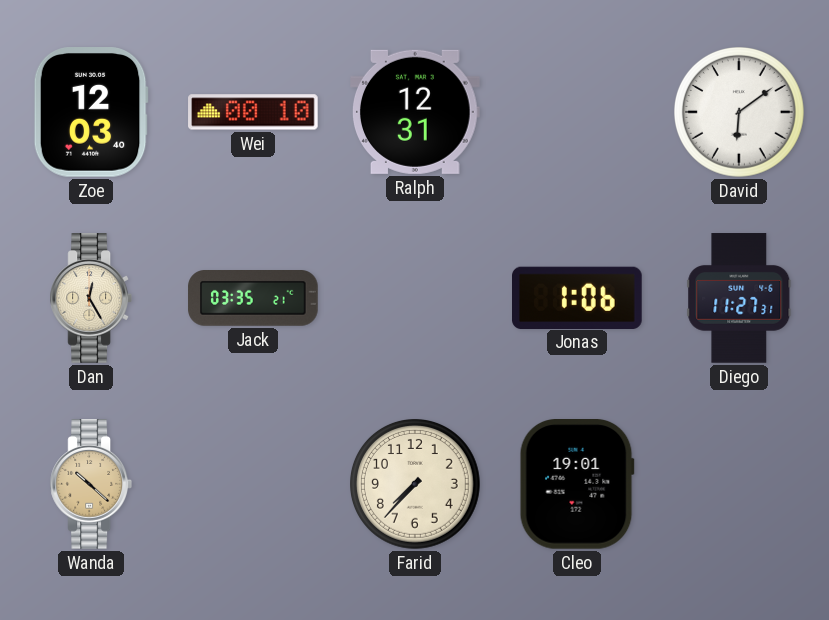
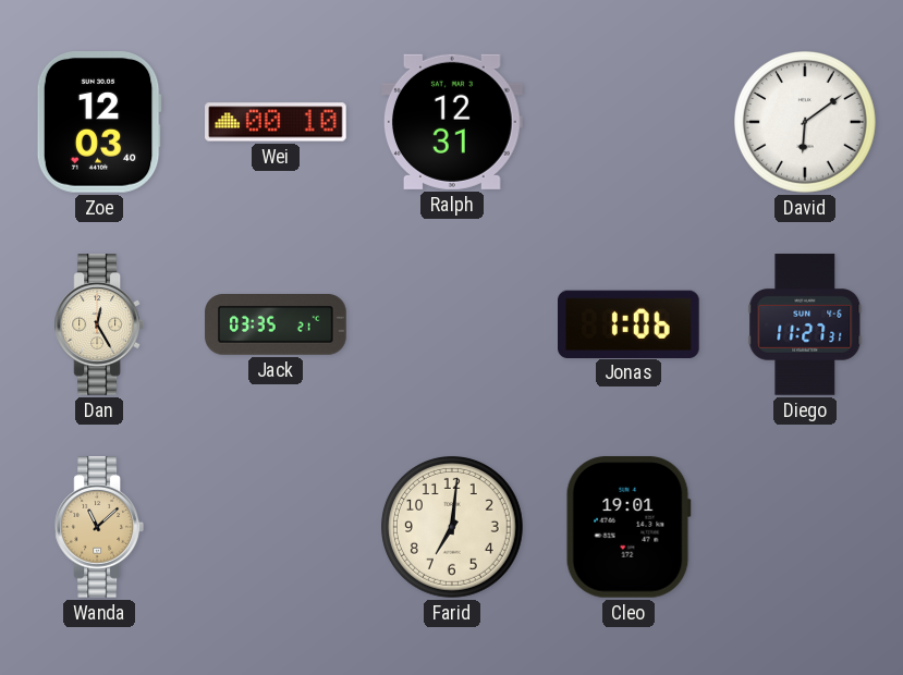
Wanda: 10:22 -> 11:08 (98, 527)
Farid: 7:37 -> 7:01 (453, 528)
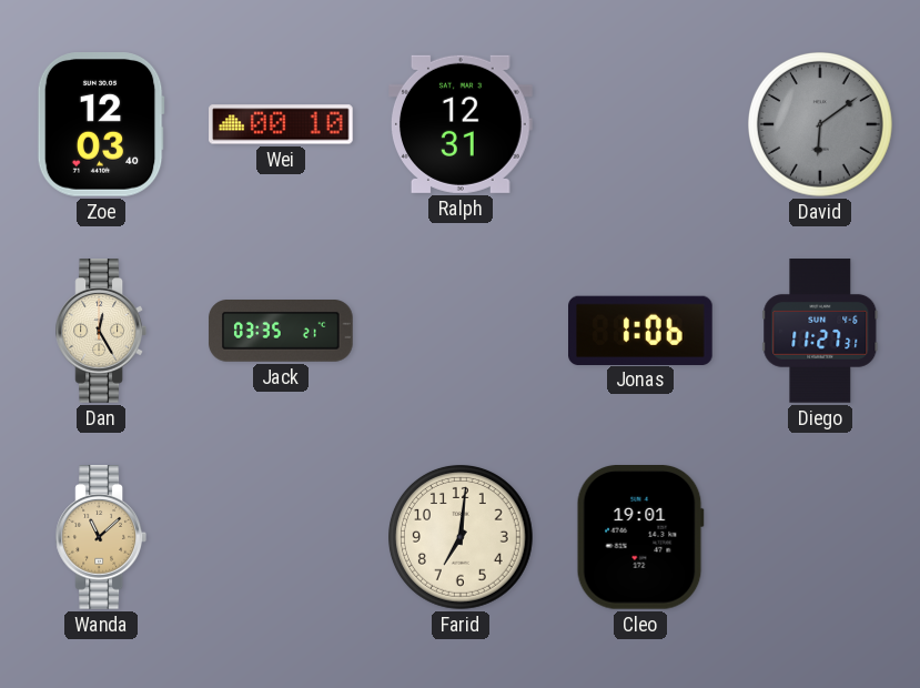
David dial: white -> grey (821, 125)
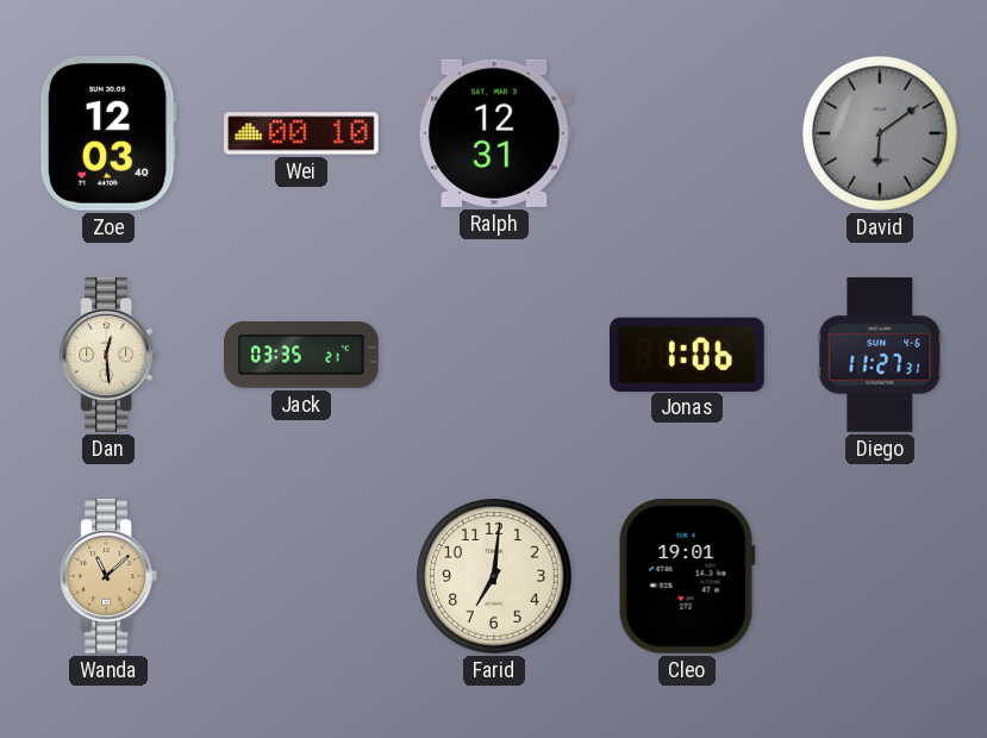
Dan: 12:25 -> 12:29 (107, 355)
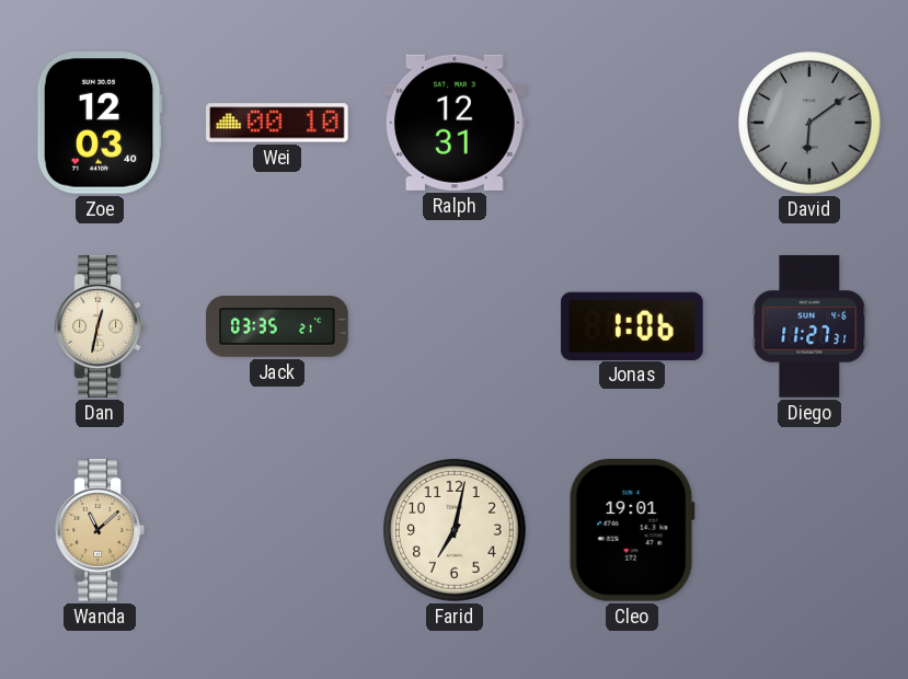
Dan: 12:29 -> 12:32 (99, 326)
Farid: 7:01 -> 7:02 (456, 531)
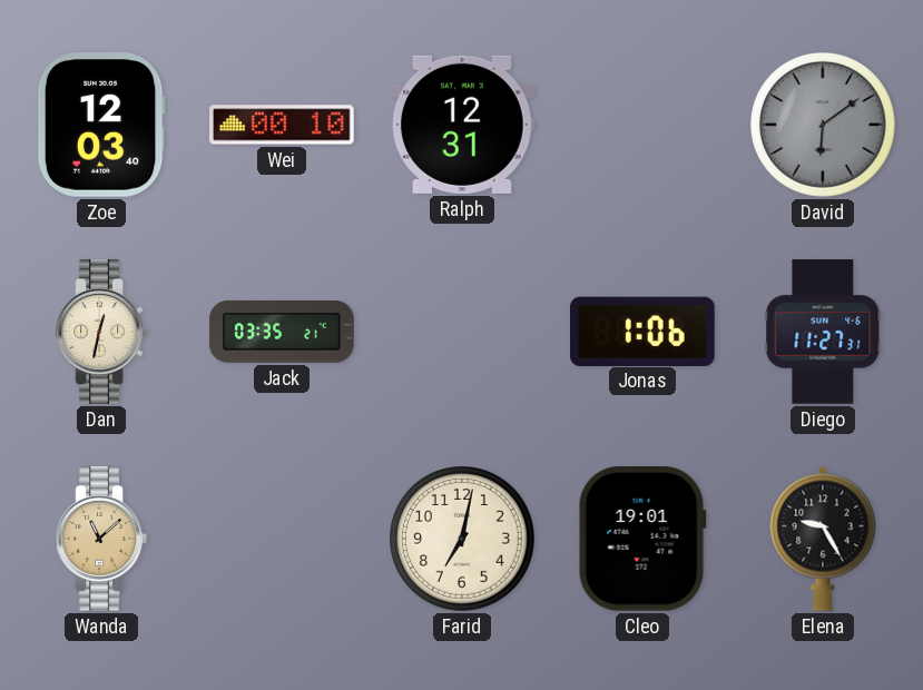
Elena: none -> 9:25 (823, 539)
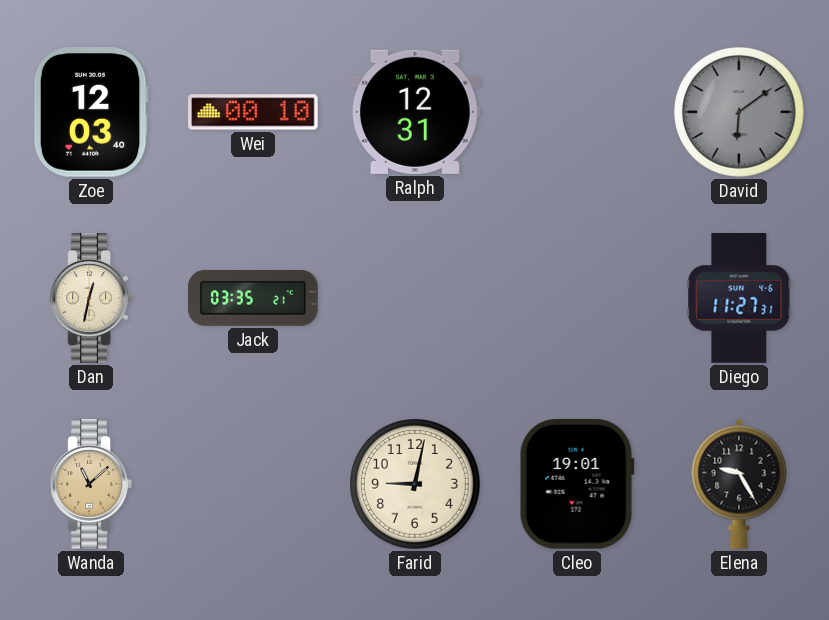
Jonas: 1:06 -> none (642, 331)
Farid: 7:02 -> 9:02 (416, 485)
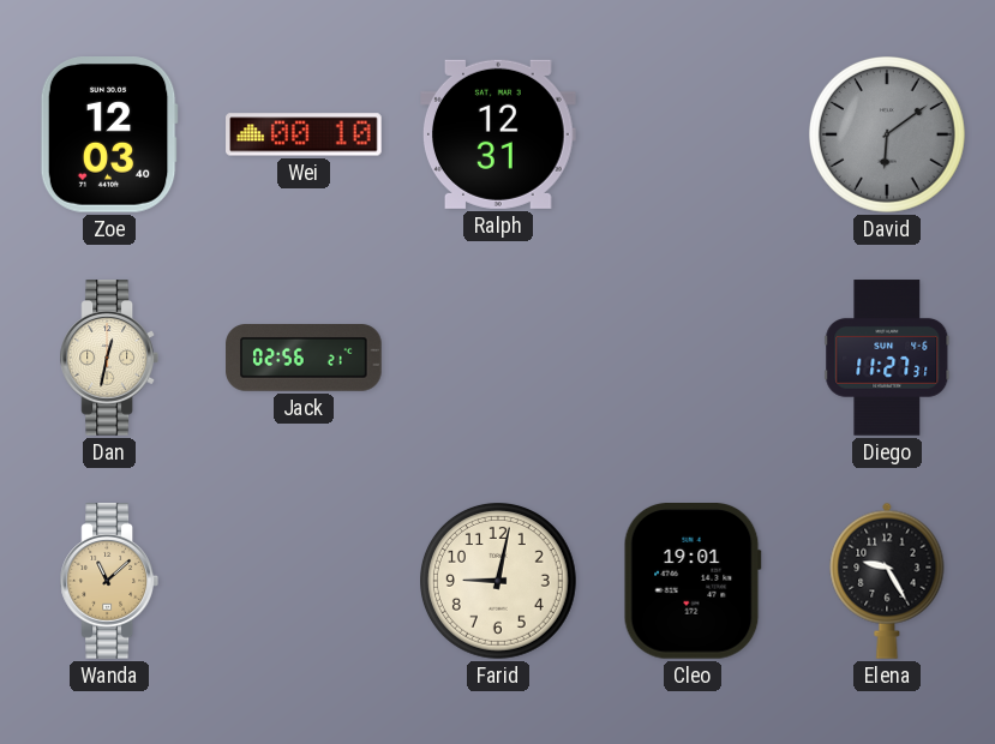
Jack: 03:35 -> 02:56 (304, 359)
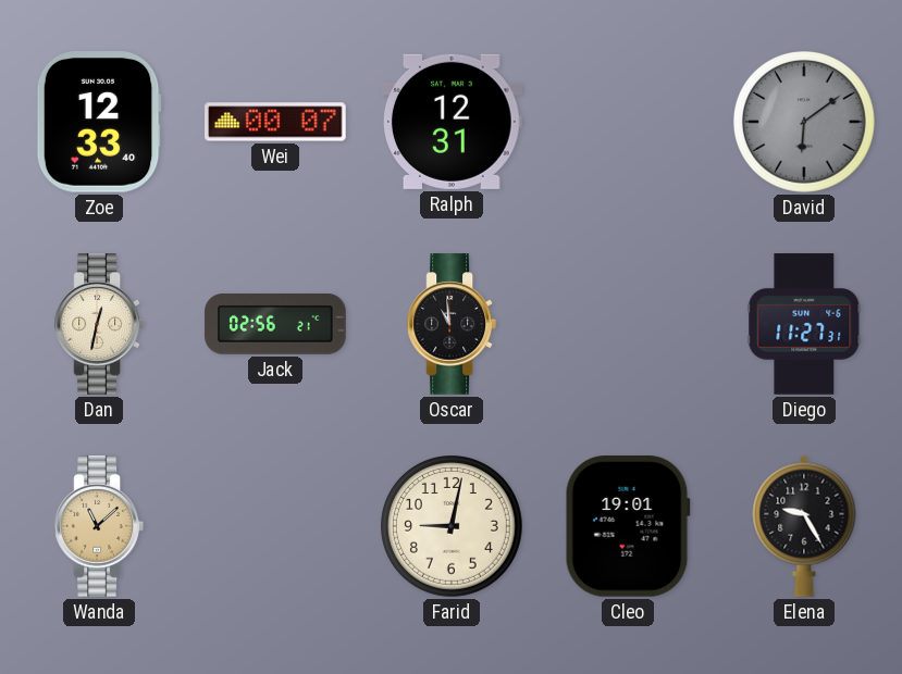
Zoe: 12:03 -> 12:33 (99, 123)
Wei: 00:10 -> 00:07 (275, 122)
Oscar: none -> 10:59 (450, 324)
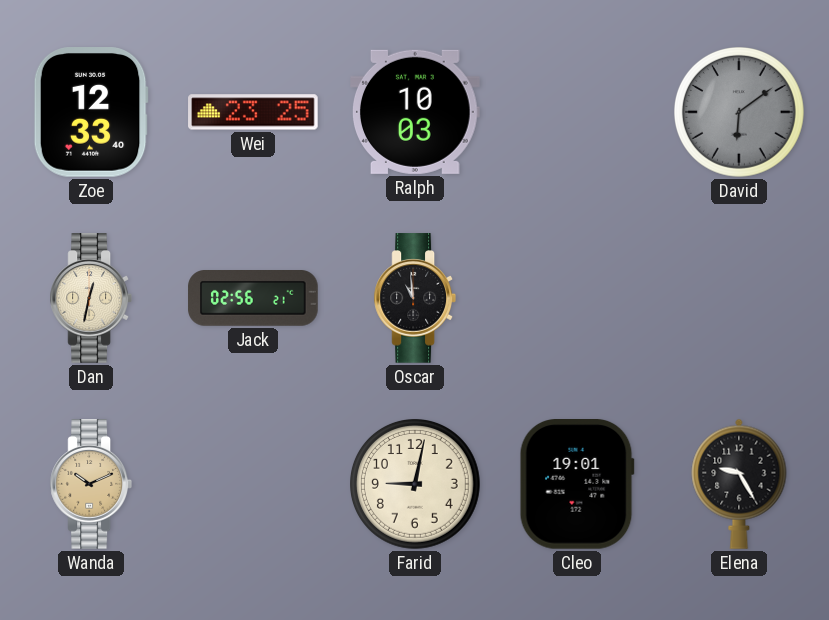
Wei: 00:07 -> 23:25 (253, 112)
Ralph: 12:31 -> 10:03 (416, 112)
Diego: 11:27 -> none (804, 324)
Wanda: 11:08 -> 10:11 (90, 484)
